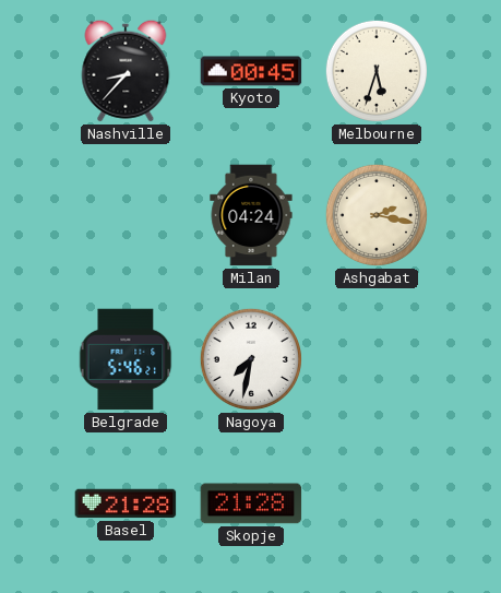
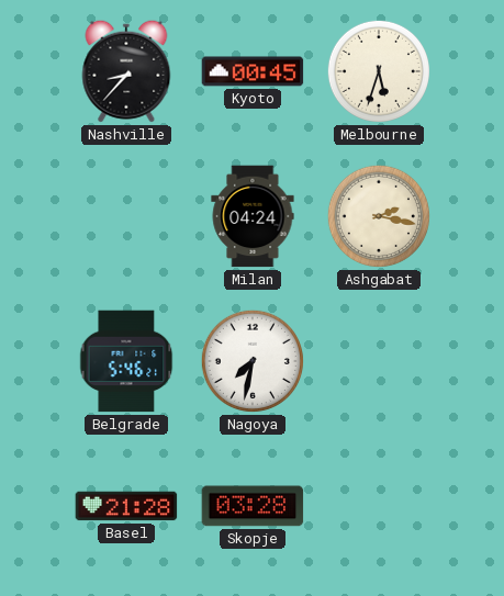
Skopje: 21:28 -> 03:28 (253, 506)
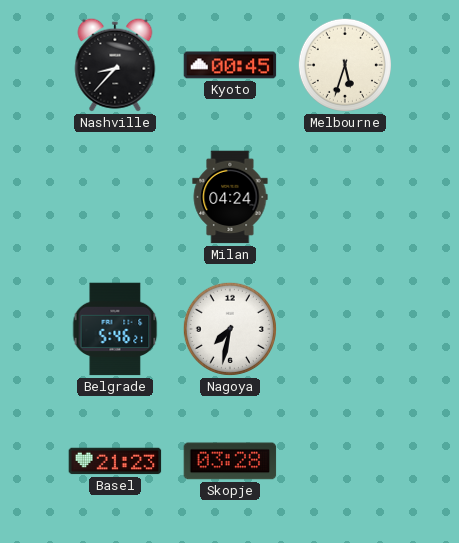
Ashgabat: 2:17 -> none (379, 216)
Basel: 21:28 -> 21:23 (115, 461)
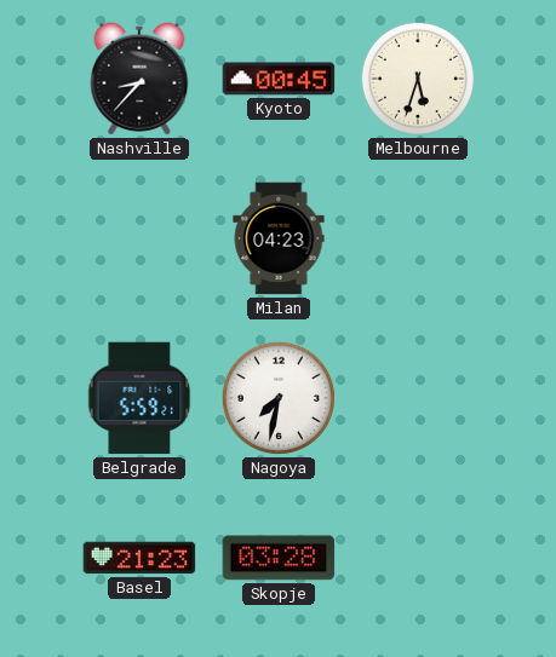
Milan: 04:24 -> 04:23 (279, 238)
Belgrade: 5:46 -> 5:59 (139, 398)
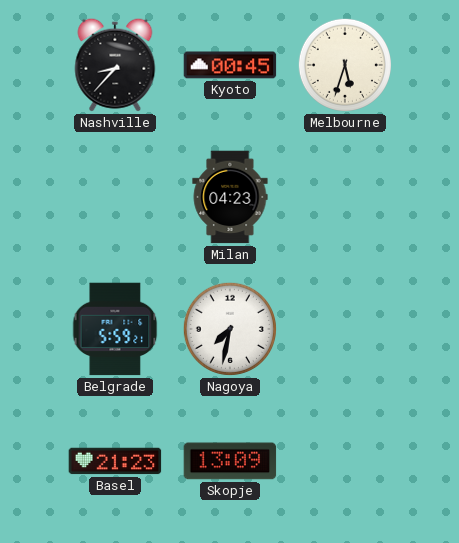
Skopje: 03:28 -> 13:09 (230, 461)
